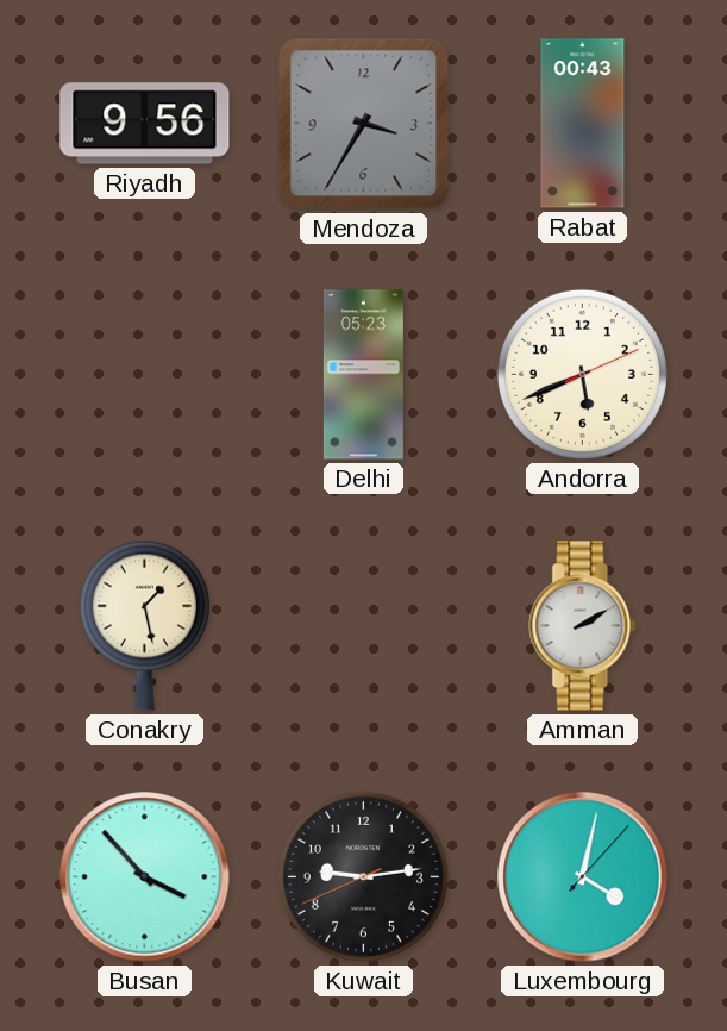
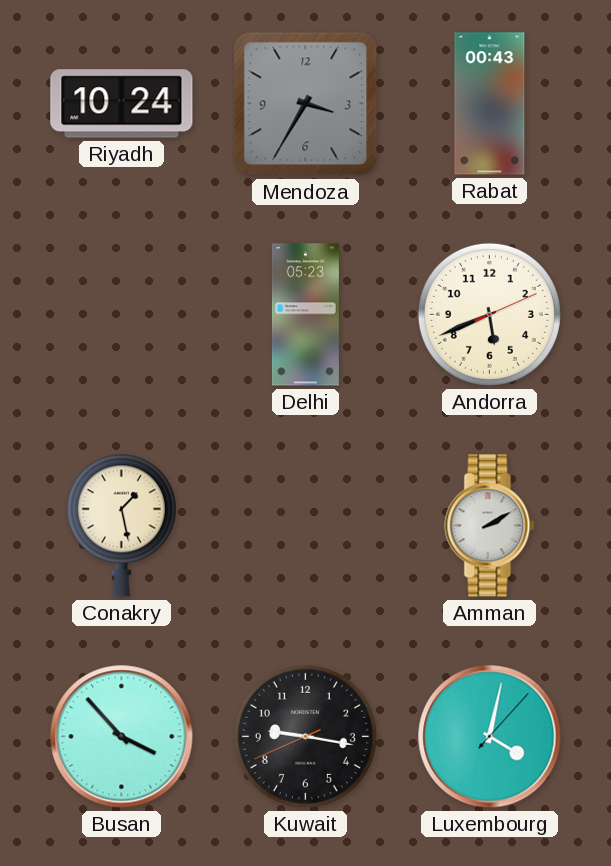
Riyadh: 9:56 -> 10:24 (122, 104)
Kuwait: 9:13 -> 9:16 (305, 736)
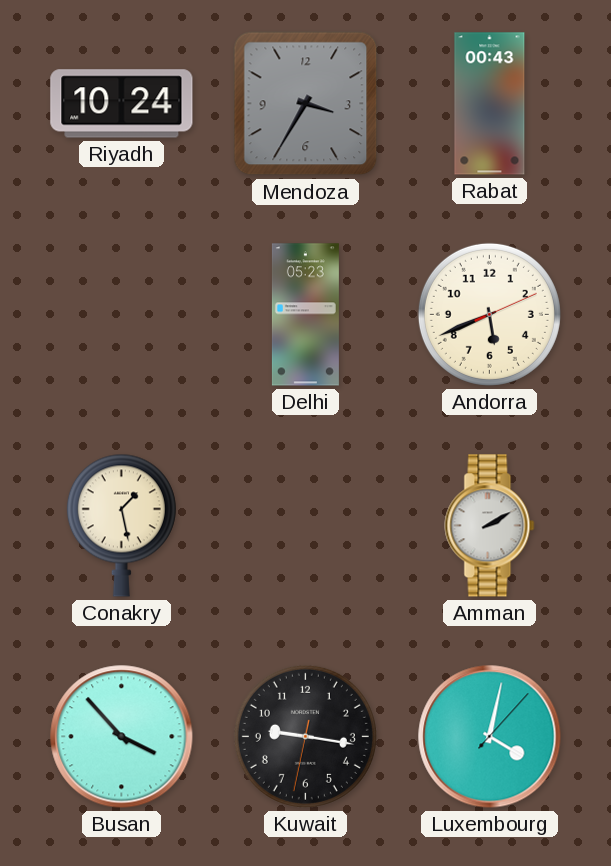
Kuwait: 9:16:41 -> 9:16:32 (305, 736)
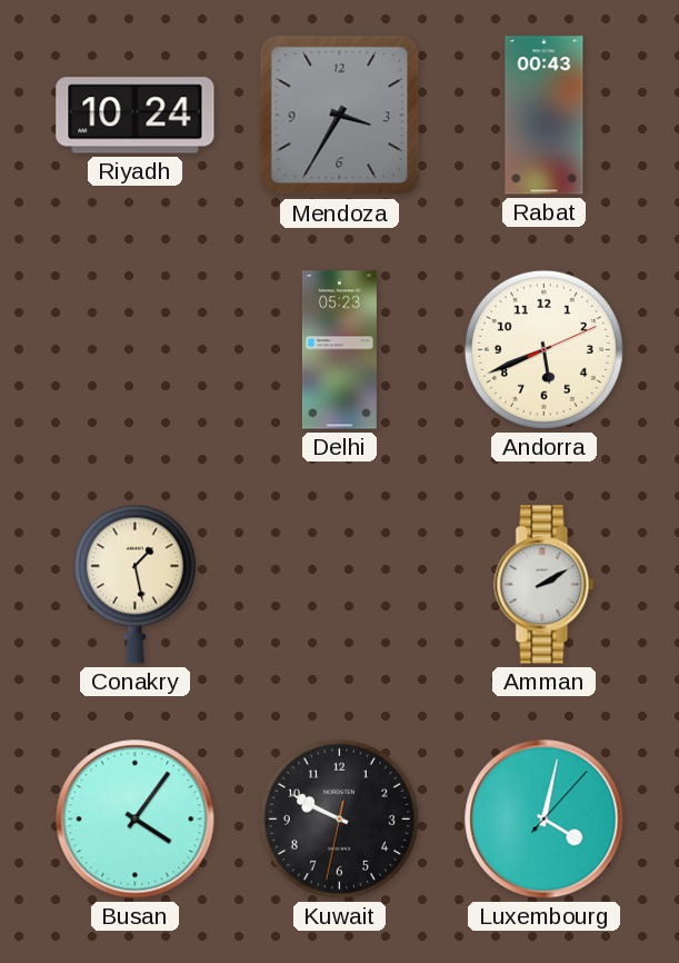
Busan: 3:53 -> 4:06 (136, 820)
Kuwait: 9:16 -> 9:49 (339, 818)
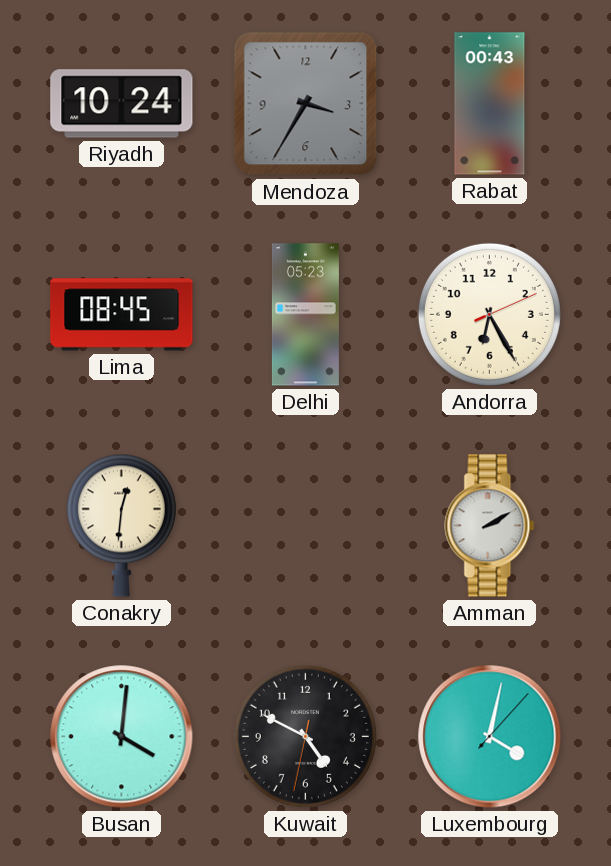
Lima: none -> 08:45 (122, 315)
Andorra: 5:41 -> 6:25 (489, 314)
Conakry: 1:28 -> 12:31 (121, 525)
Busan: 4:06 -> 4:01 (122, 737)
Kuwait: 9:49 -> 4:49 (305, 736)
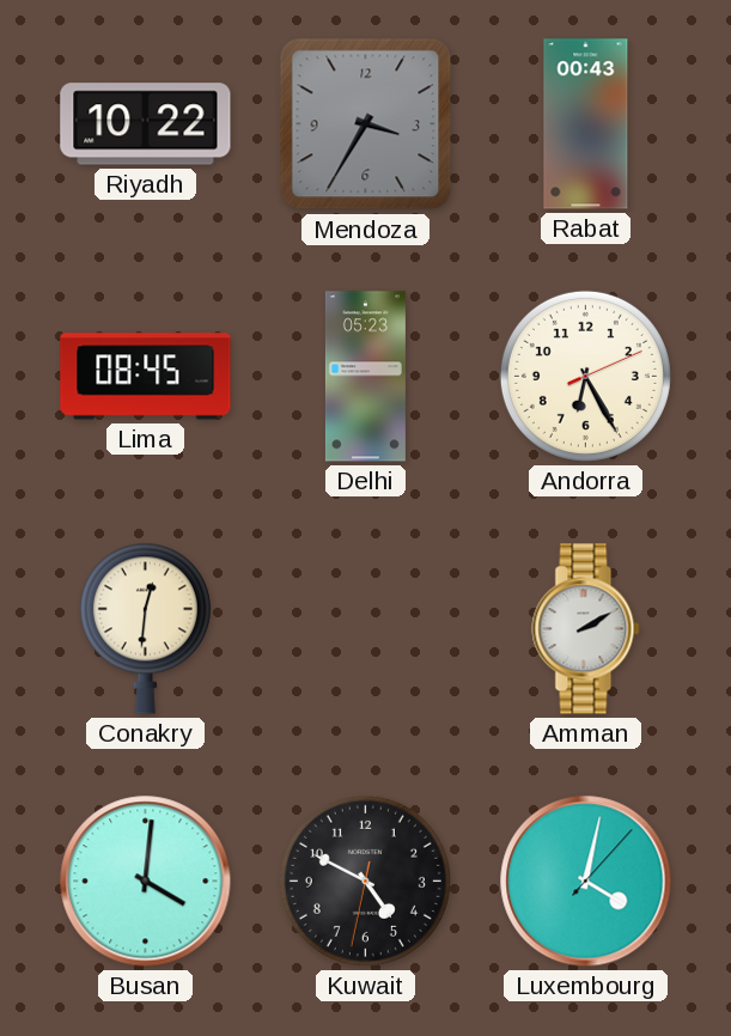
Riyadh: 10:24 -> 10:22 (146, 124)
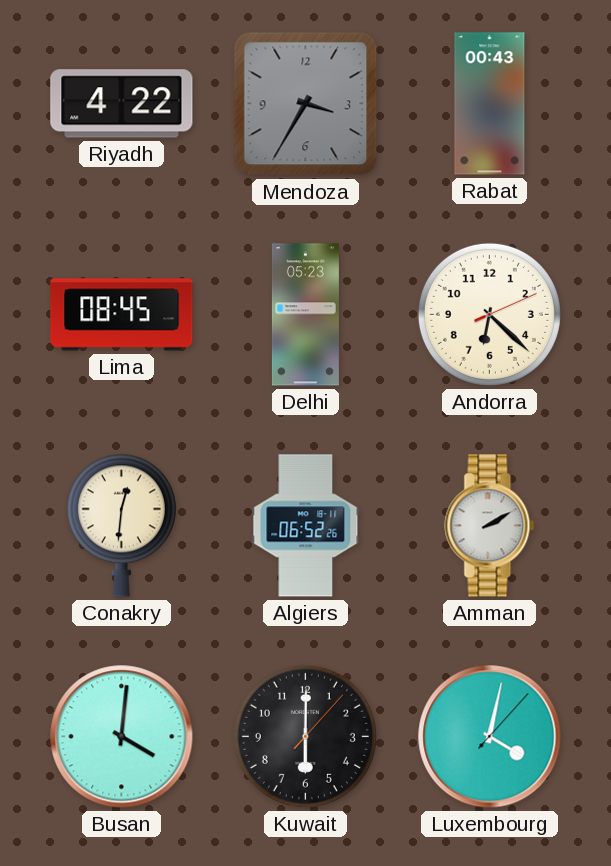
Riyadh: 10:22 -> 4:22 (122, 104)
Andorra: 6:25 -> 6:22 (489, 314)
Algiers: none -> 06:52 (306, 526)
Kuwait: 4:49 -> 6:00 (305, 736)
